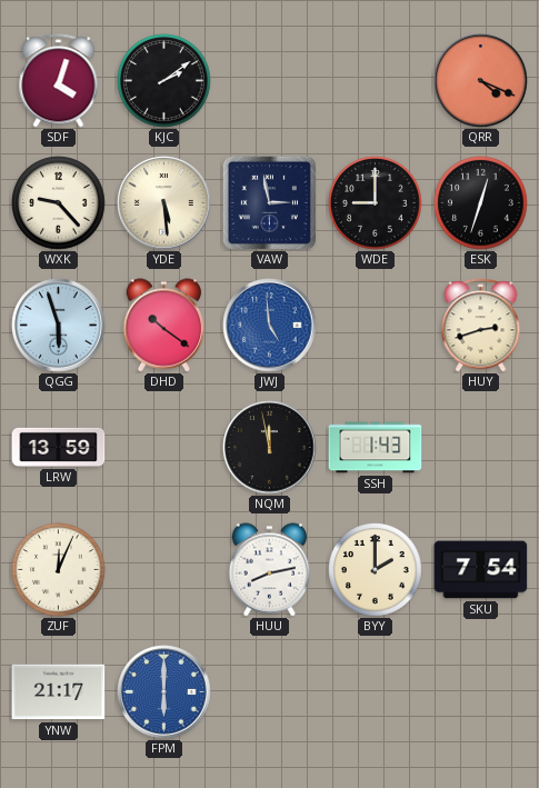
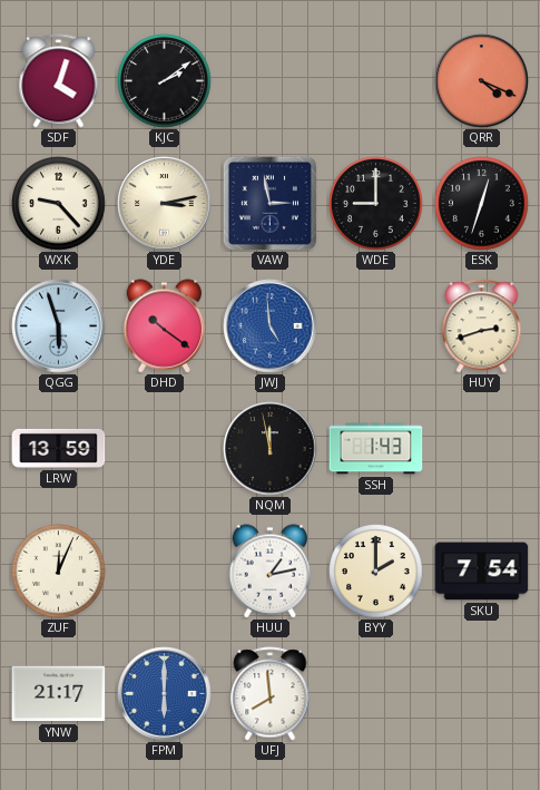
YDE: 5:29 -> 3:13 (165, 204)
HUU: 8:13 -> 1:13 (271, 572)
UFJ: none -> 7:59 (271, 694)
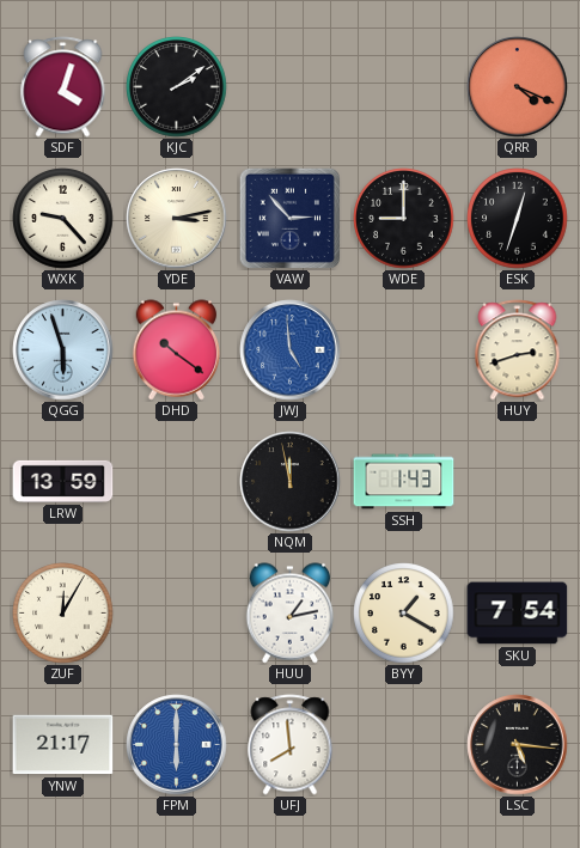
VAW: 2:58 -> 2:53 (289, 218)
ZUF: 12:04 -> 12:05 (63, 614)
BYY: 2:00 -> 1:20 (404, 614)
LSC: none -> 5:16 (518, 745)
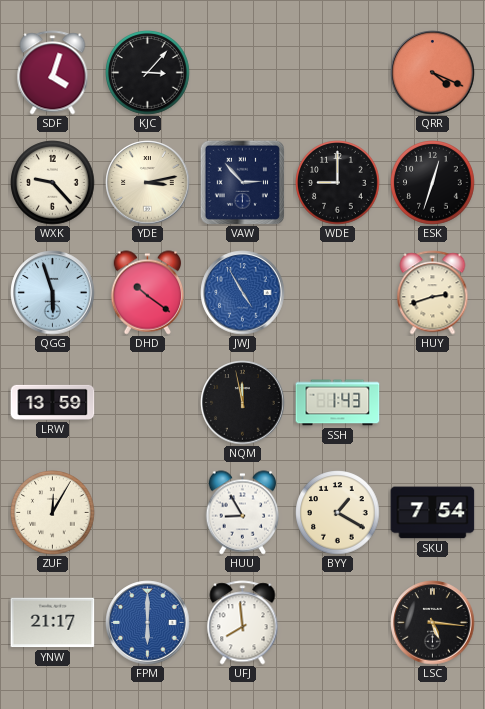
KJC: 2:09 -> 3:07 (148, 73)
JWJ: 4:59 -> 4:55 (243, 293)
HUU: 1:13 -> 8:55 (243, 513)
